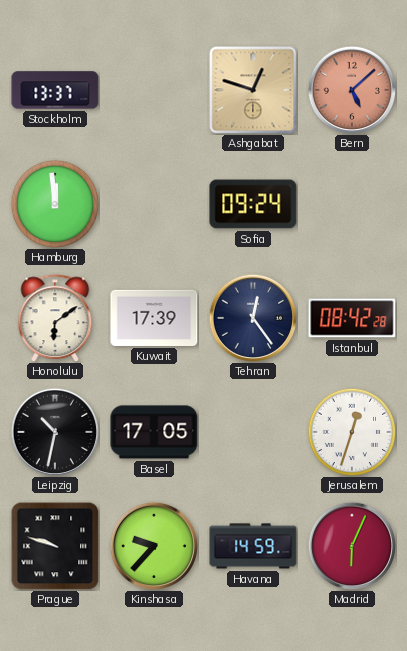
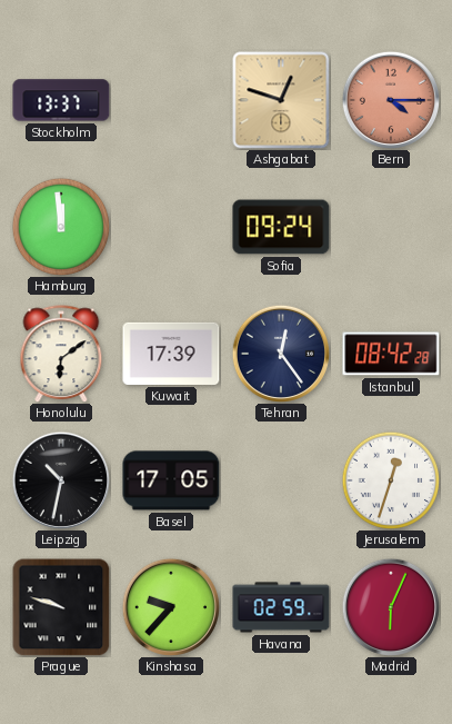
Bern: 5:08 -> 4:15 (390, 99)
Havana: 14:59 -> 02:59 (281, 607)
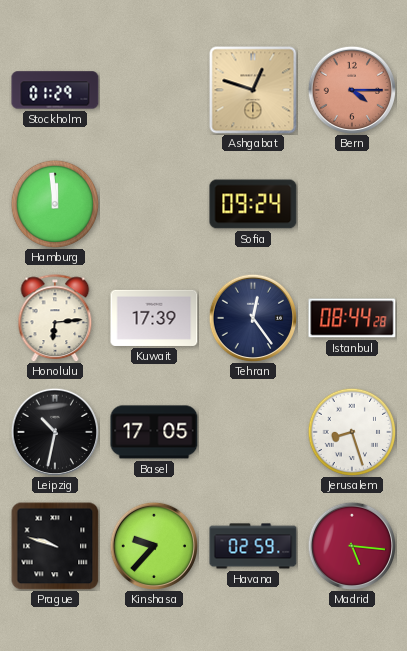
Stockholm: 13:37 -> 01:29 (55, 90)
Honolulu: 6:09 -> 6:14 (55, 318)
Istanbul: 08:42 -> 08:44 (352, 318)
Jerusalem: 12:33 -> 8:27 (352, 432)
Madrid: 6:04 -> 5:16 (351, 545)
